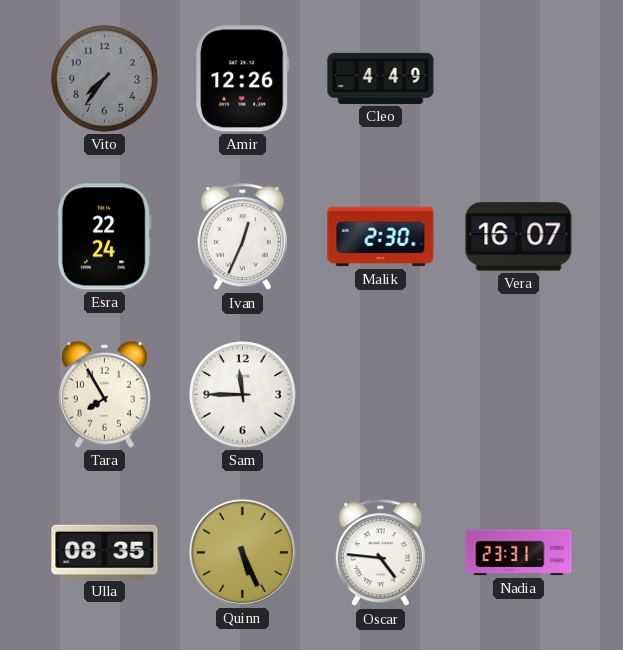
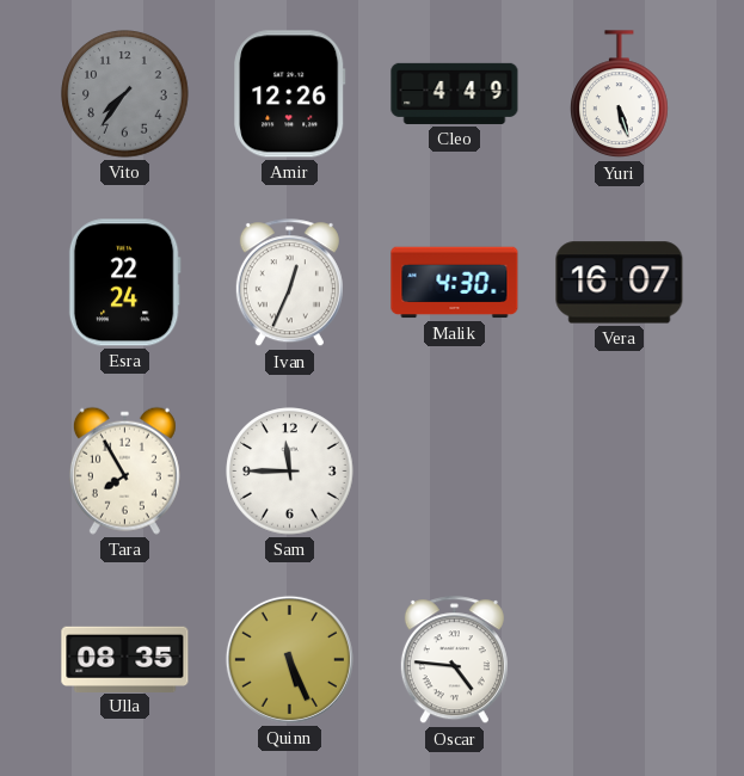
Yuri: none -> 5:27 (620, 94)
Malik: 2:30 -> 4:30 (455, 283)
Nadia: 23:31 -> none (519, 553)
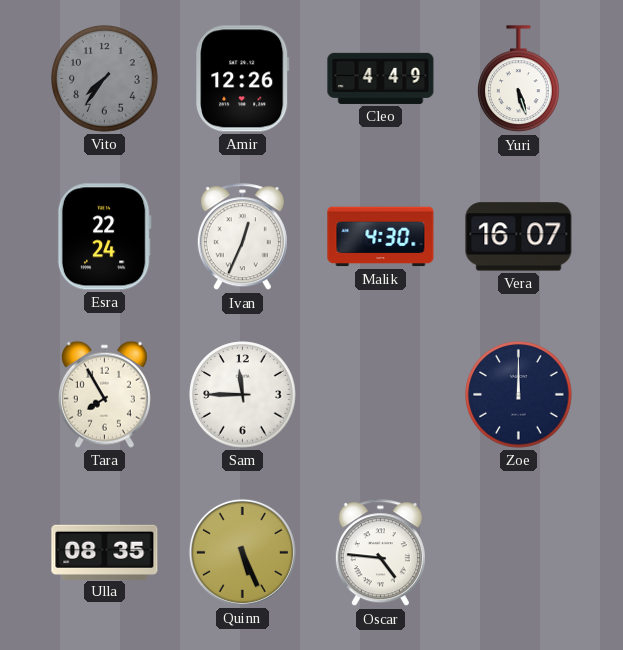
Zoe: none -> 12:00 (519, 395)
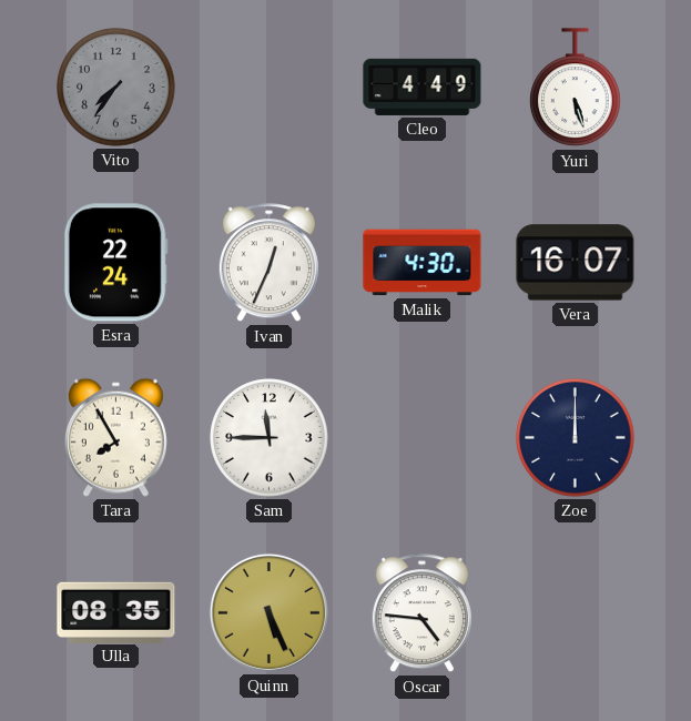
Amir: 12:26 -> none (243, 79)
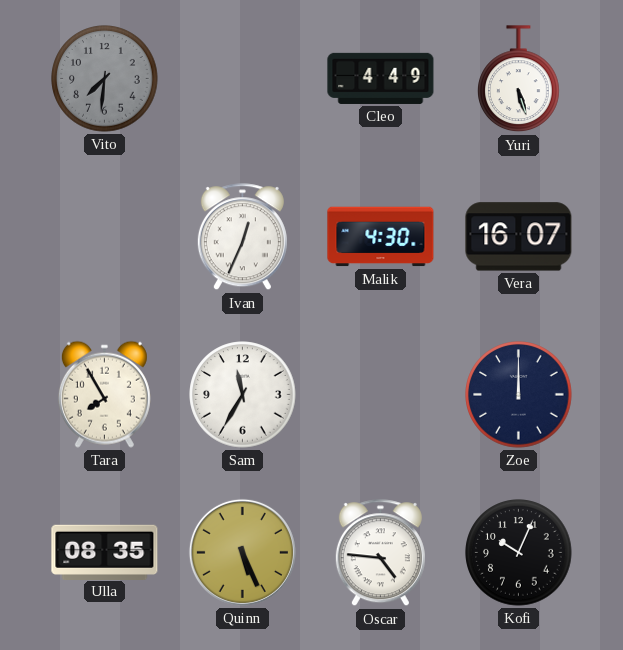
Vito: 7:36 -> 7:31 (105, 79)
Esra: 22:24 -> none (115, 263)
Sam: 11:45 -> 11:35 (243, 395)
Kofi: none -> 10:04 (519, 553)
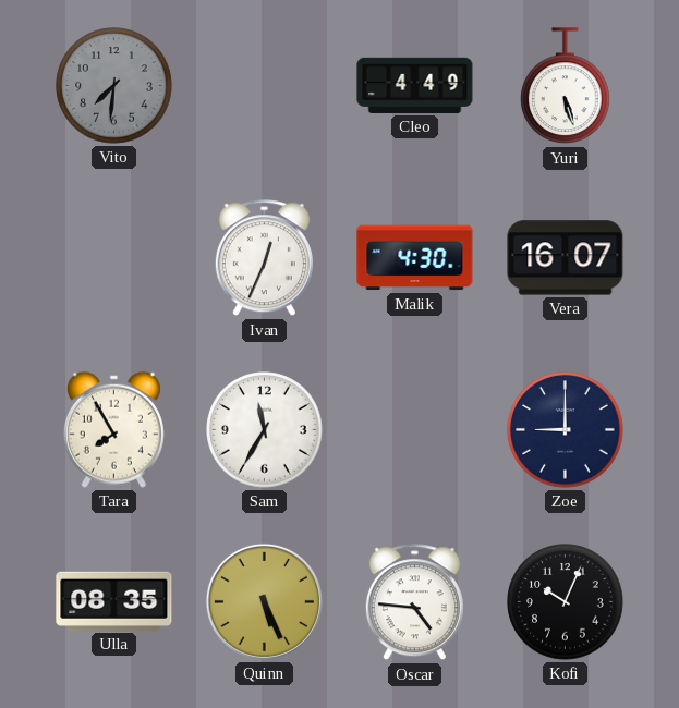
Zoe: 12:00 -> 9:00 (566, 430)
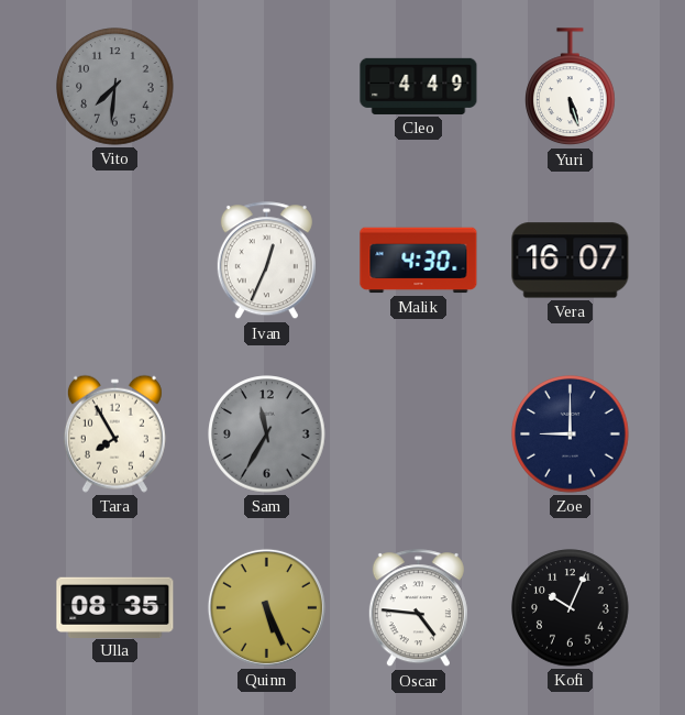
Sam dial: white -> grey (267, 435)
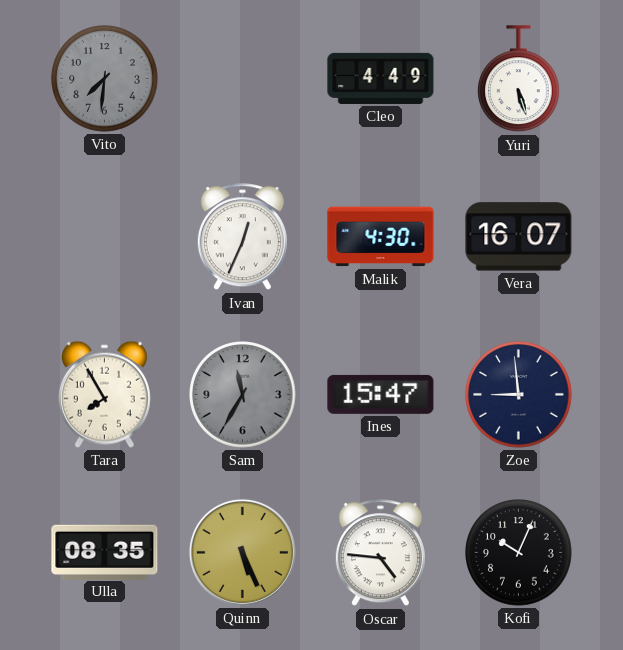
Ines: none -> 15:47 (381, 394)
Zoe: 9:00 -> 8:59 (519, 395)
